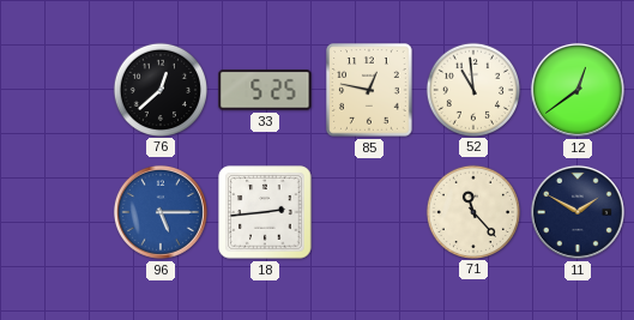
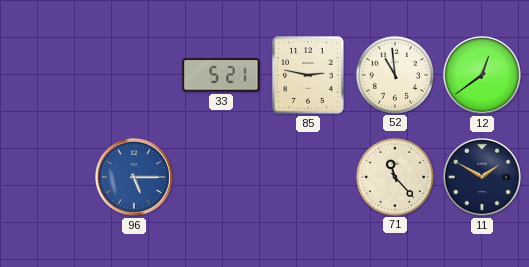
76: 12:38 -> none (159, 89)
33: 5:25 -> 5:21 (221, 75)
85: 12:47 -> 2:47 (308, 75)
18: 2:44 -> none (265, 212)
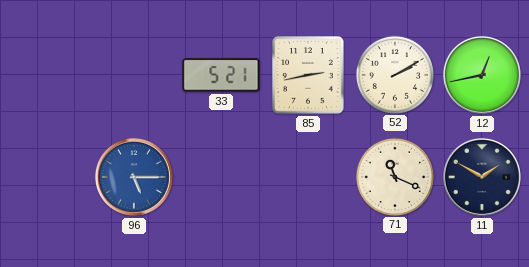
85: 2:47 -> 2:43 (308, 75)
52: 10:59 -> 2:10 (394, 74)
12: 12:39 -> 12:43 (482, 75)
71: 11:23 -> 11:19 (394, 176)
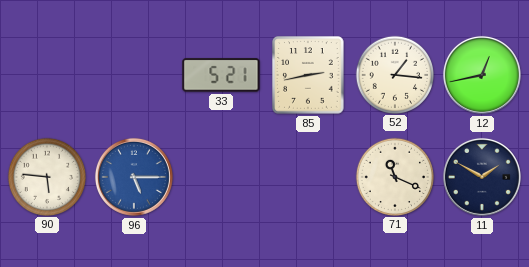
52: 2:10 -> 1:16 (394, 74)
90: none -> 5:46 (46, 176)
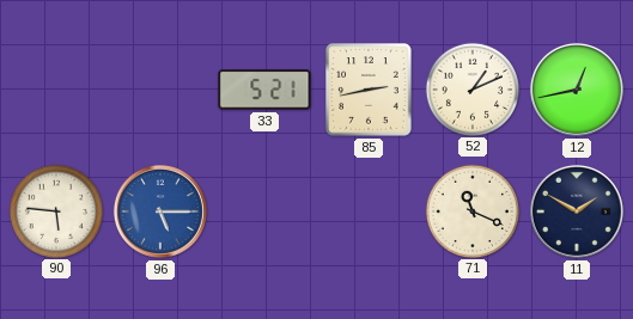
52: 1:16 -> 1:11 (471, 88)
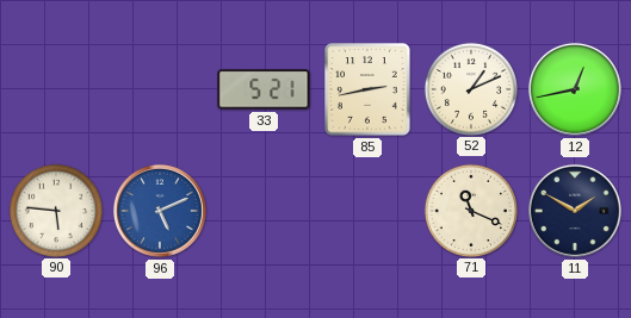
96: 5:15 -> 5:11 (160, 211)
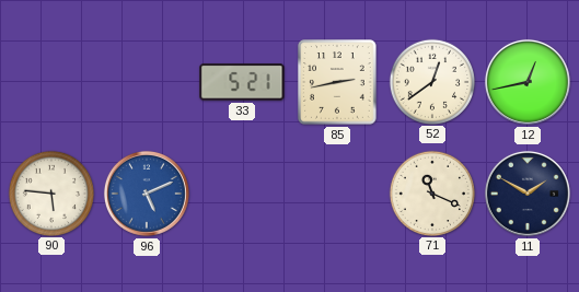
52: 1:11 -> 12:39 (431, 81)
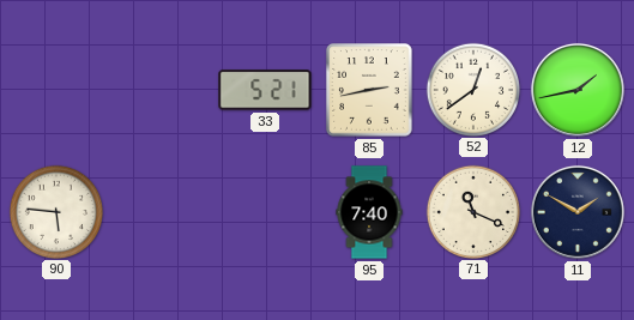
12: 12:43 -> 1:43 (578, 90)
96: 5:11 -> none (147, 194)
95: none -> 7:40 (369, 212)
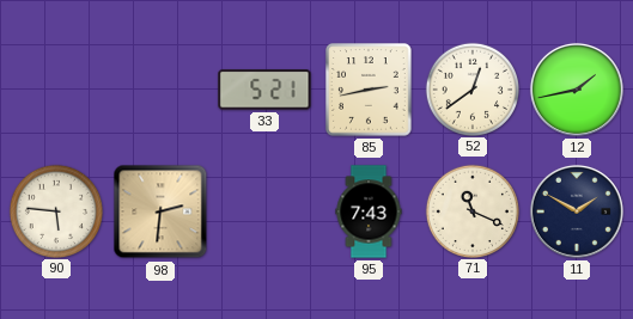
98: none -> 2:31 (160, 211)
95: 7:40 -> 7:43 (369, 211)
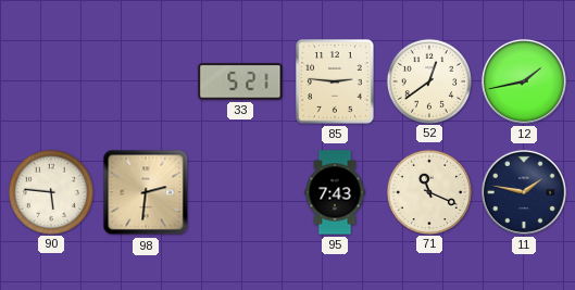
85: 2:43 -> 2:46 (335, 81)
11: 1:50 -> 1:47 (524, 192)
